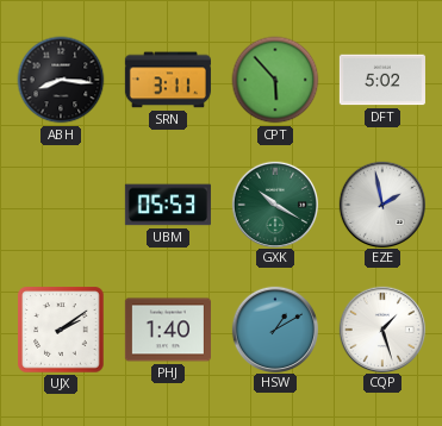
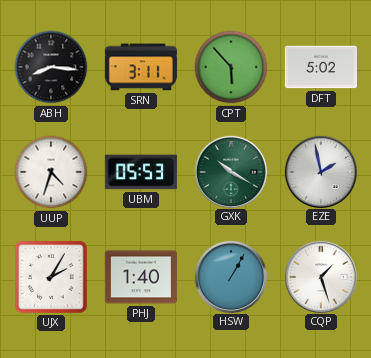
UUP: none -> 4:33 (51, 172)
UJX: 2:09 -> 2:05 (51, 277)
HSW: 1:10 -> 1:05 (230, 276)
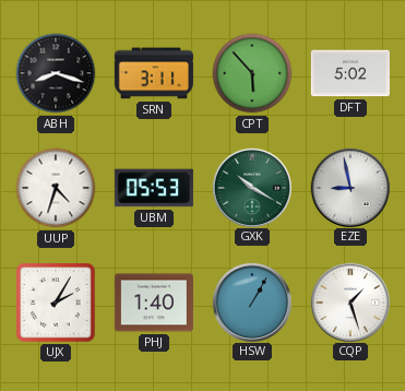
ABH: 8:16 -> 8:18 (56, 73)
EZE: 1:58 -> 8:58 (349, 187)
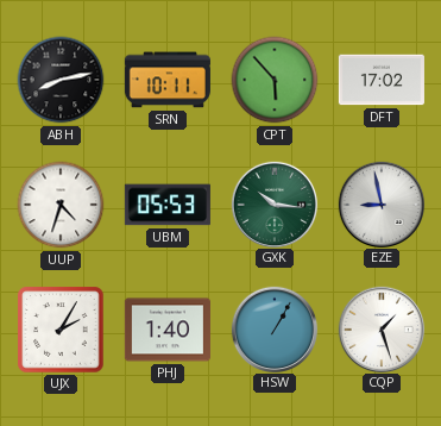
ABH: 8:18 -> 8:13 (61, 80)
SRN: 3:11 -> 10:11 (168, 80)
DFT: 5:02 -> 17:02 (382, 80)
GXK: 10:20 -> 10:16 (273, 203)
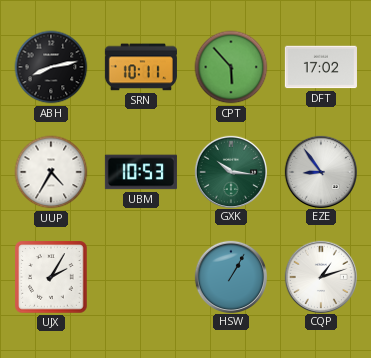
UUP: 4:33 -> 4:35 (51, 172)
UBM: 05:53 -> 10:53 (141, 172)
EZE: 8:58 -> 8:54 (320, 171)
PHJ: 1:40 -> none (168, 330)
CQP: 1:27 -> 1:12 (320, 276)
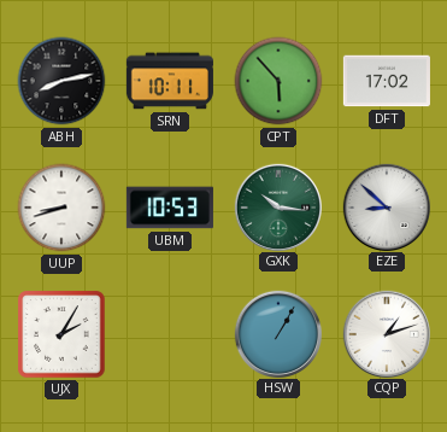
UUP: 4:35 -> 8:42 (61, 208)
EZE: 8:54 -> 8:52 (386, 206)
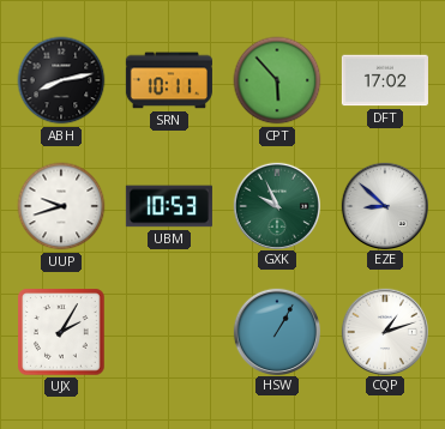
UUP: 8:42 -> 9:42 (61, 206)
GXK: 10:16 -> 9:56 (276, 205)
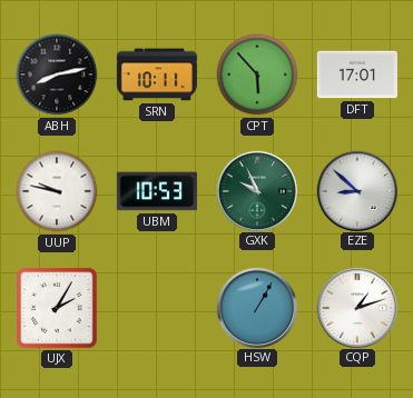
DFT: 17:02 -> 17:01 (357, 74)
UUP: 9:42 -> 9:47 (57, 191)
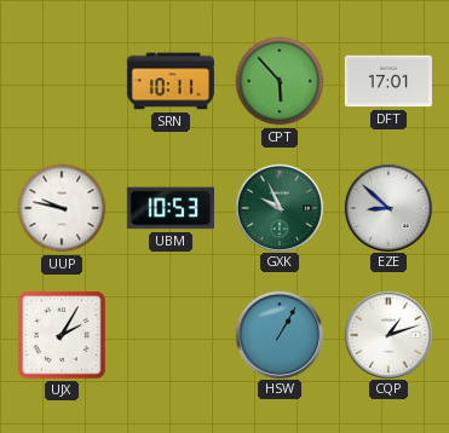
ABH: 8:13 -> none (57, 74)
